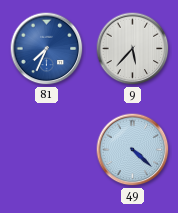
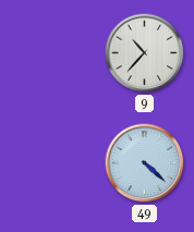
81: 7:34 -> none (47, 49)
9: 5:37 -> 10:37 (145, 53)
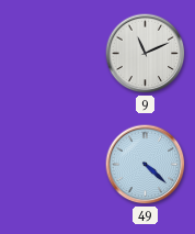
9: 10:37 -> 11:11 (146, 54)
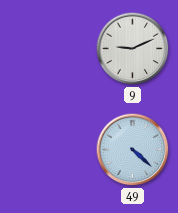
9: 11:11 -> 9:11 (133, 49)
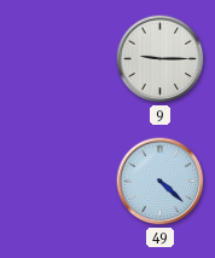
9: 9:11 -> 9:15 (161, 59)
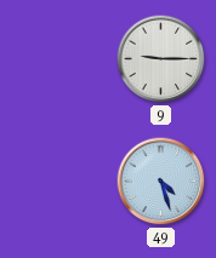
49: 4:22 -> 4:27 (161, 182)
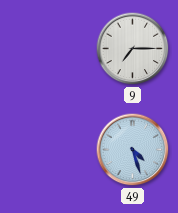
9: 9:15 -> 7:15 (133, 49)
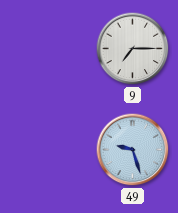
49: 4:27 -> 9:27 (133, 150)
